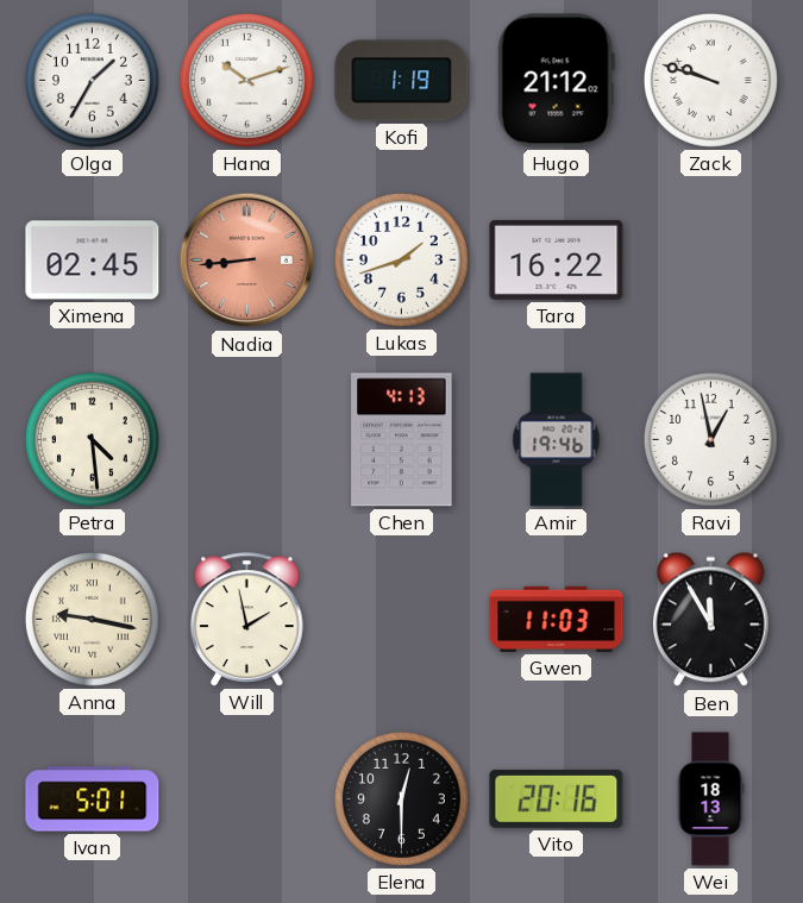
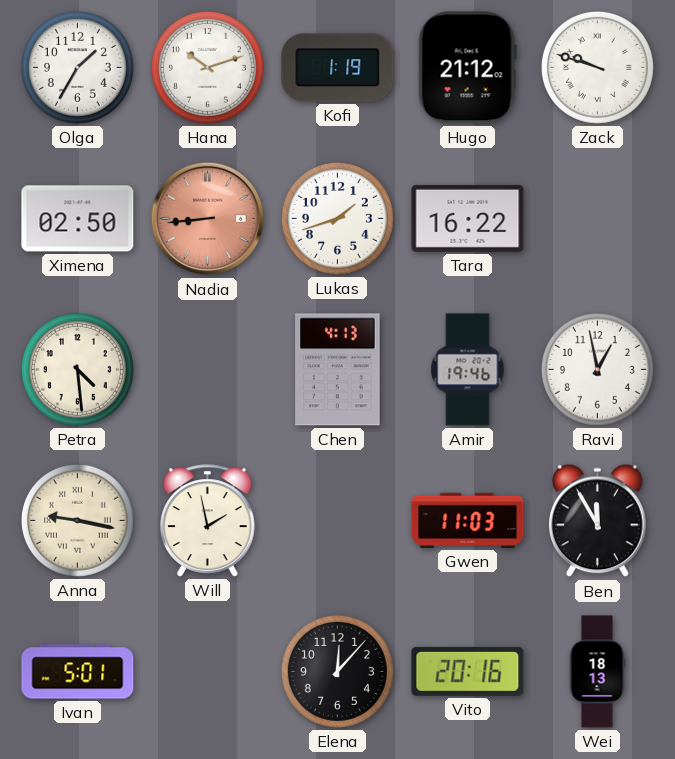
Ximena: 02:45 -> 02:50 (78, 219)
Elena: 12:30 -> 12:07 (337, 671)
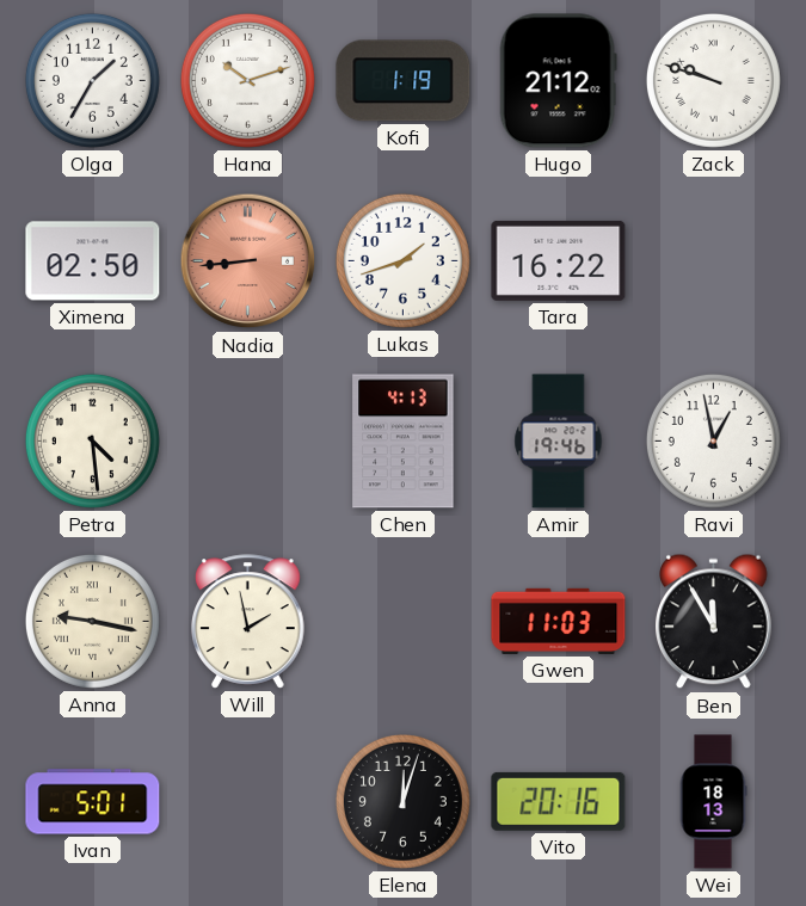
Elena: 12:07 -> 12:03 (402, 801)
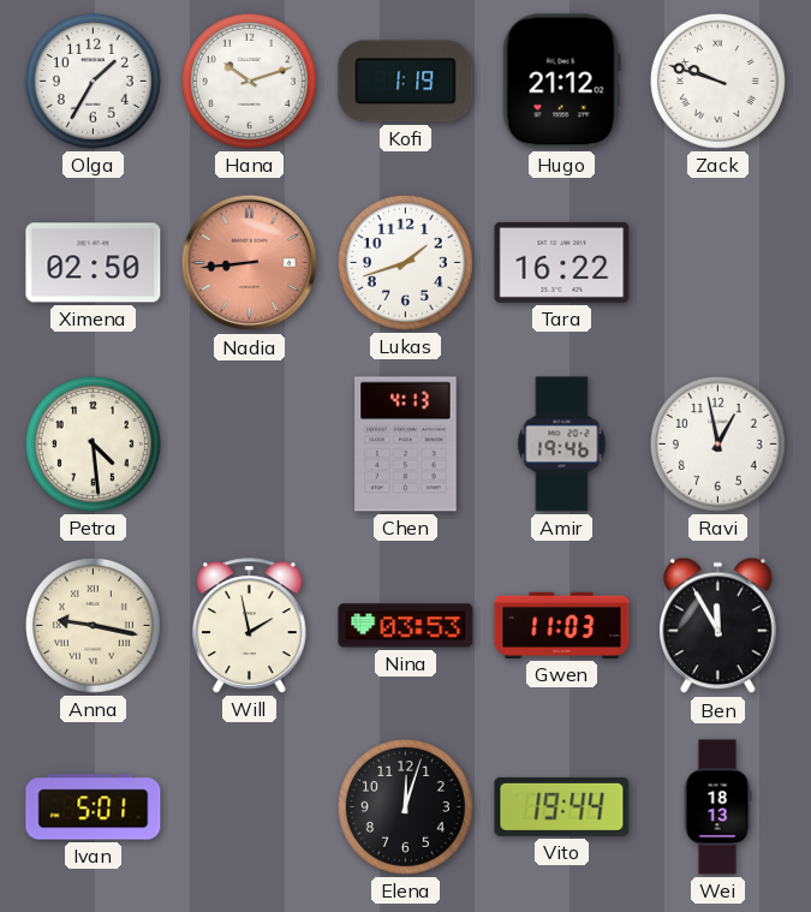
Nina: none -> 03:53 (406, 626)
Vito: 20:16 -> 19:44 (562, 806)
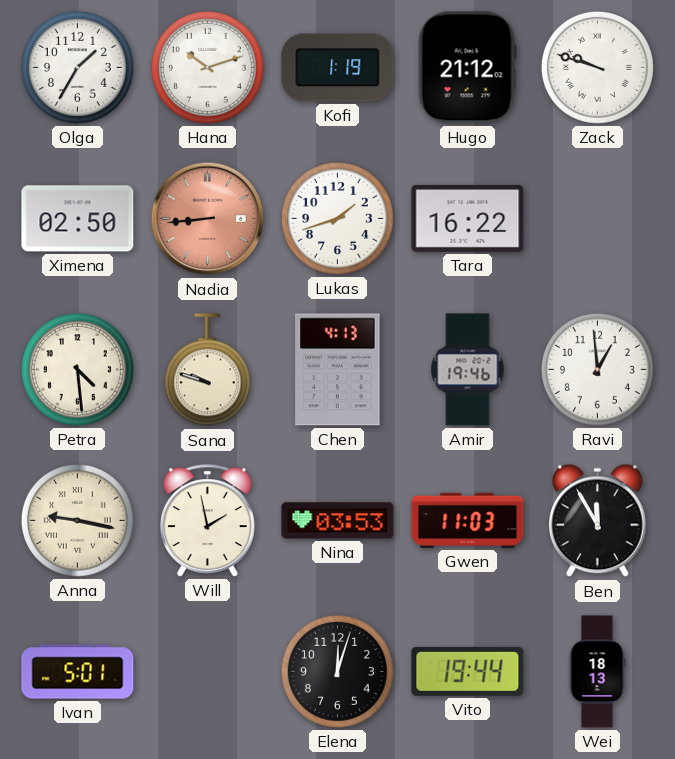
Sana: none -> 9:48 (207, 370)
Ravi: 12:58 -> 12:59 (597, 369)
